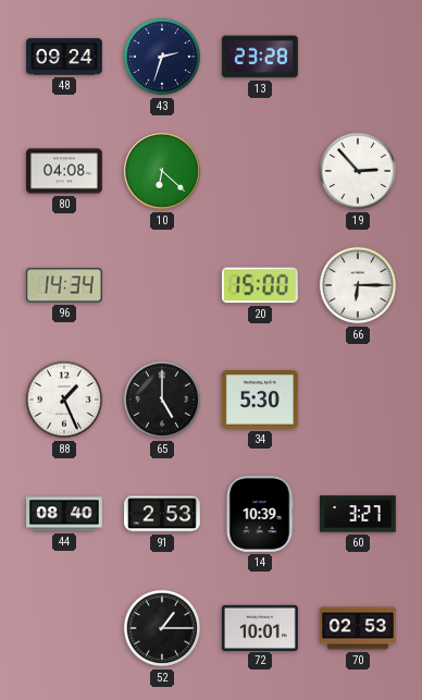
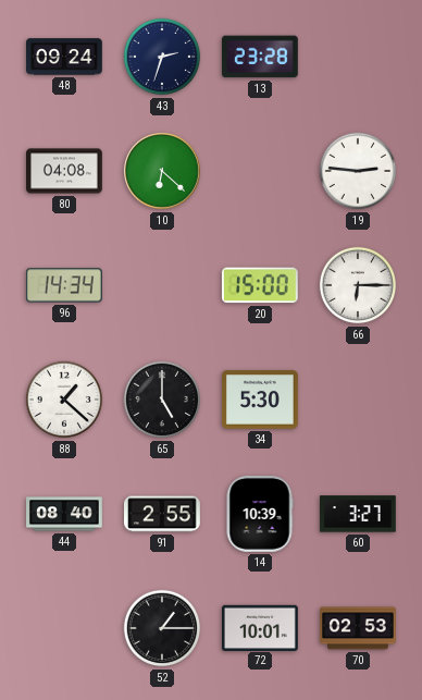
19: 2:53 -> 2:46 (358, 171)
88: 1:26 -> 1:22 (64, 400)
91: 2:53 -> 2:55 (163, 514)
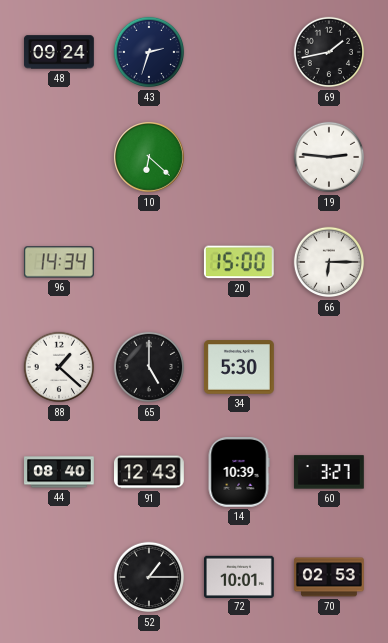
13: 23:28 -> none (260, 57)
69: none -> 1:43 (329, 52)
80: 04:08 -> none (65, 171)
91: 2:55 -> 12:43 (150, 472)
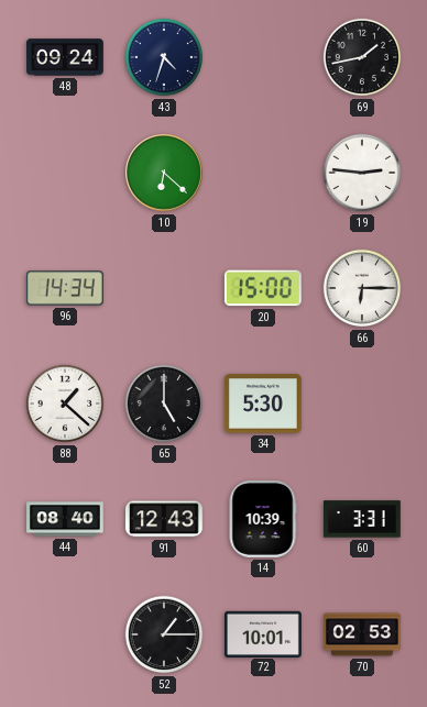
43: 2:33 -> 4:33 (164, 57)
60: 3:27 -> 3:31 (362, 519)
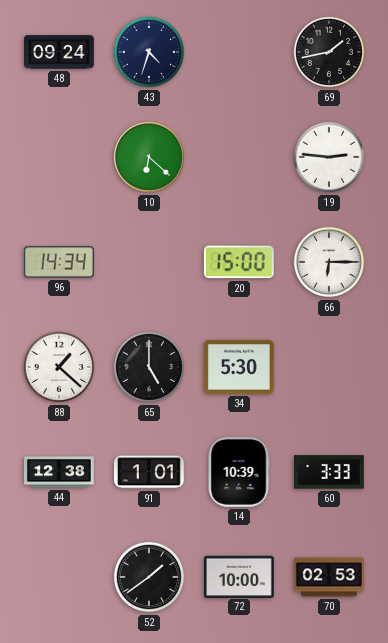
44: 08:40 -> 12:38 (60, 472)
91: 12:43 -> 1:01 (150, 472)
60: 3:31 -> 3:33 (329, 472)
52: 1:15 -> 1:39 (149, 577)
72: 10:01 -> 10:00 (240, 576)
